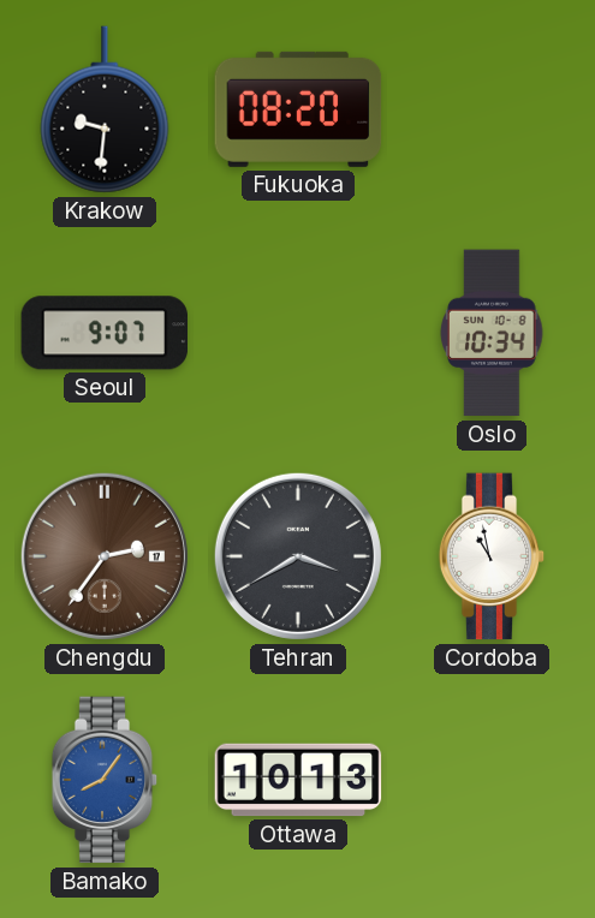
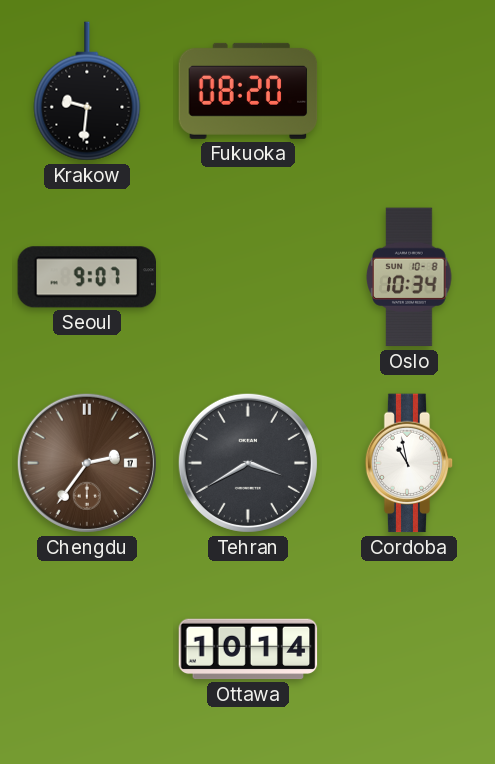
Bamako: 8:06 -> none (105, 780)
Ottawa: 10:13 -> 10:14 (248, 649)
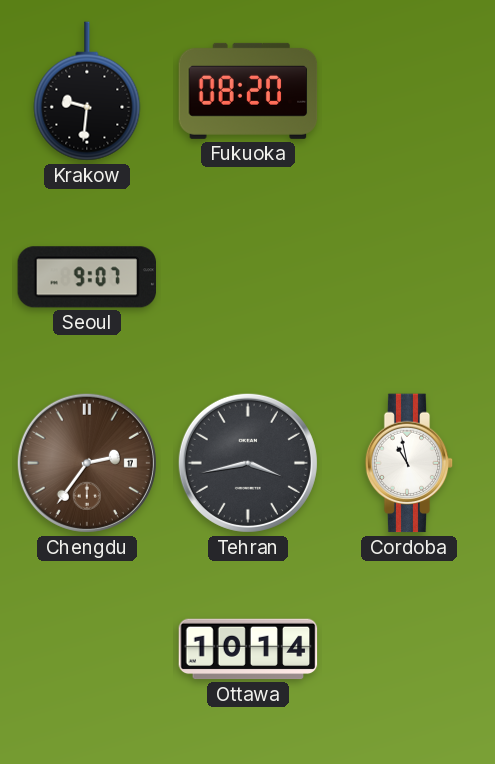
Oslo: 10:34 -> none (409, 277)
Tehran: 3:40 -> 3:43 (248, 463)
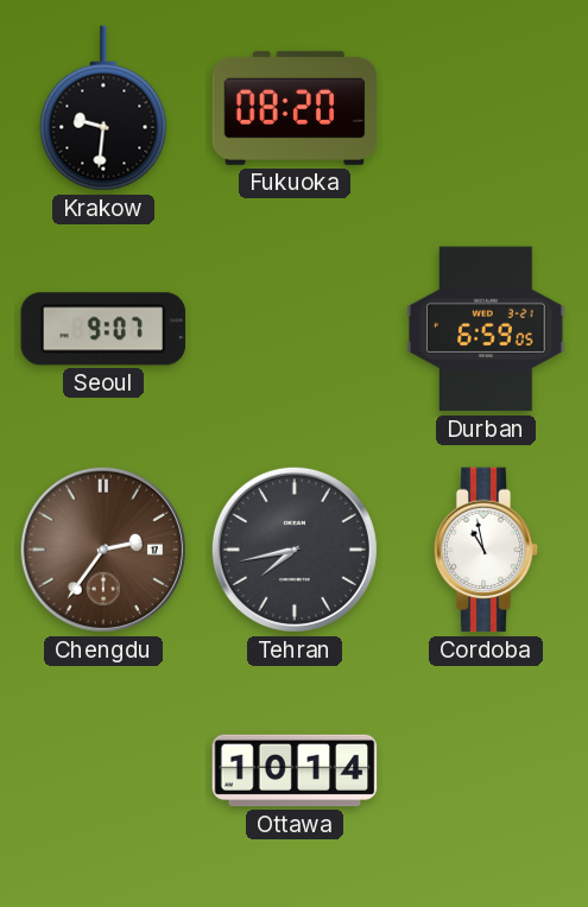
Durban: none -> 6:59 (486, 329)
Tehran: 3:43 -> 7:43 (295, 550)
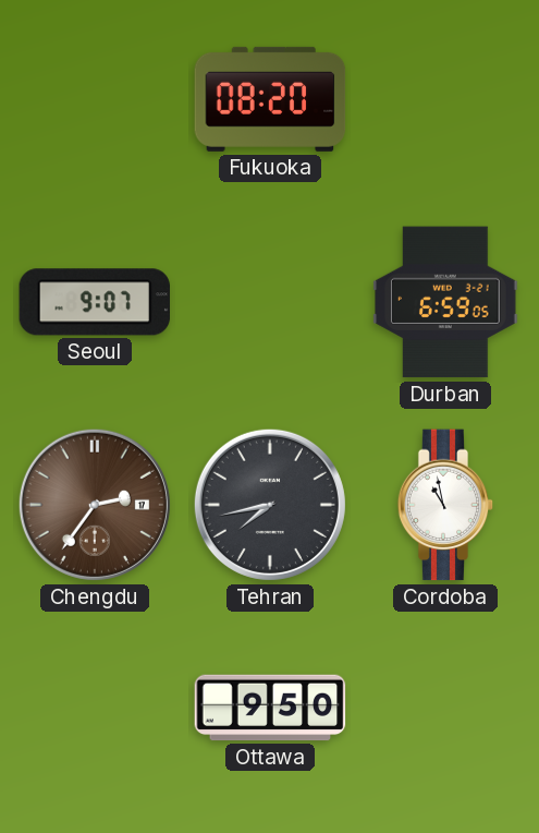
Krakow: 9:31 -> none (103, 108)
Ottawa: 10:14 -> 9:50 (270, 708)
